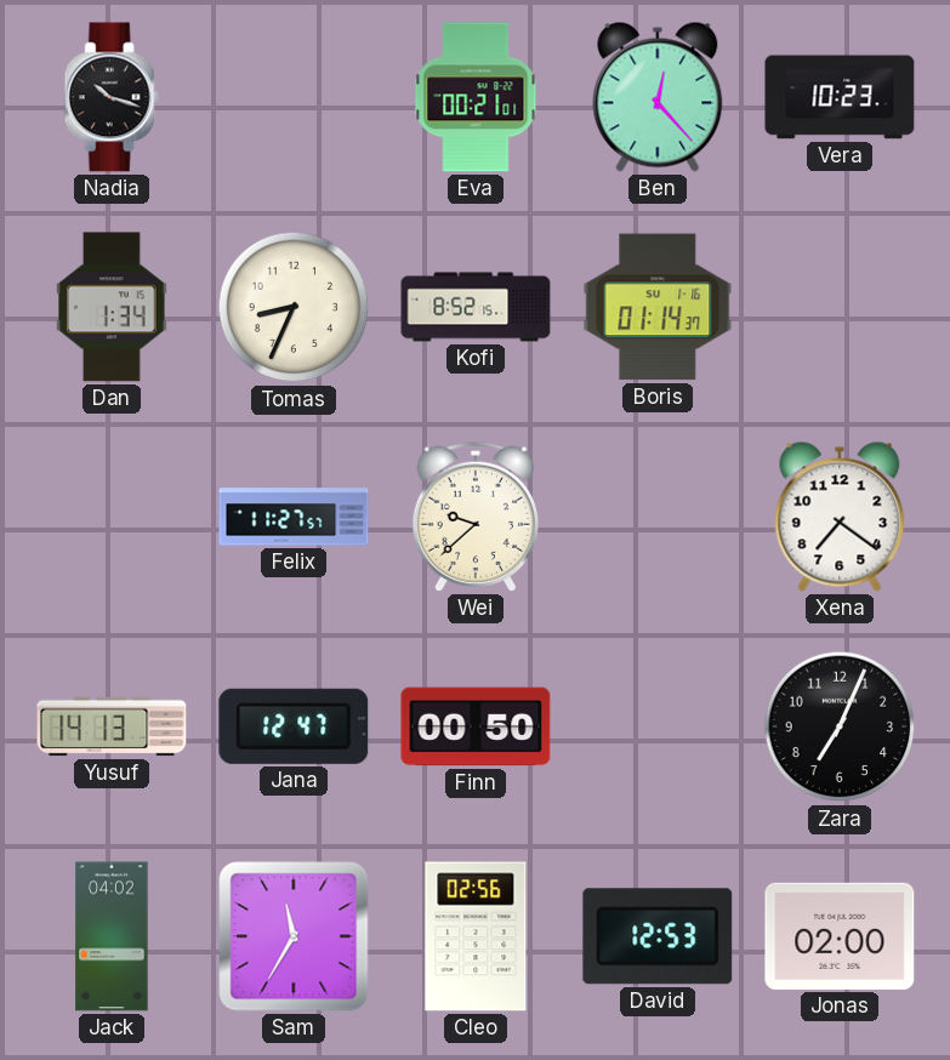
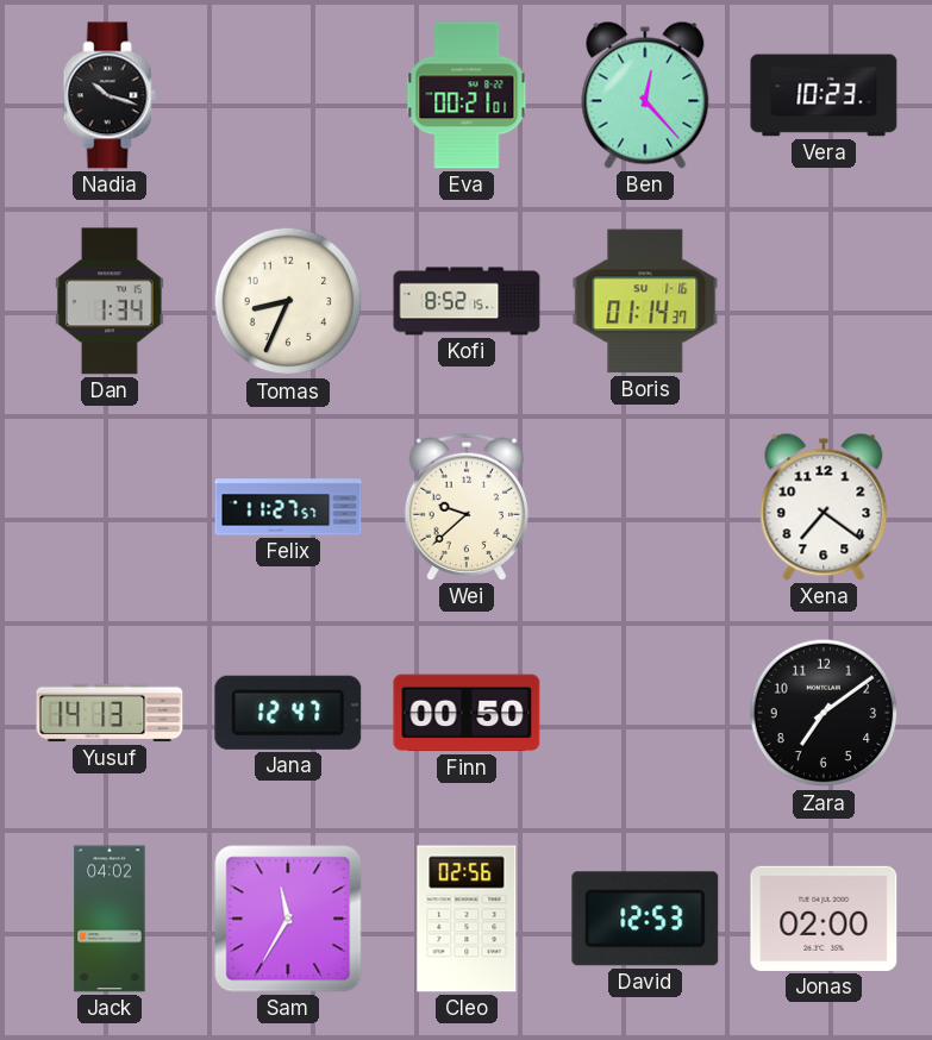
Zara: 7:04 -> 7:09 (824, 713)
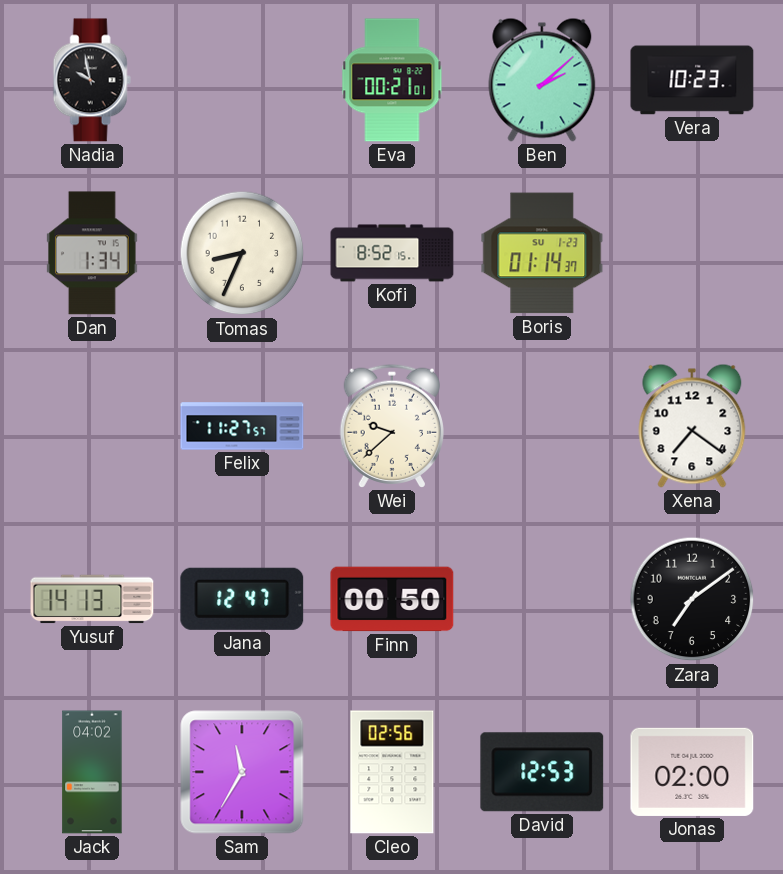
Nadia: 10:18 -> 9:58 (92, 80)
Ben: 12:23 -> 2:08 (542, 80)
Boris date: SU 1-16 -> SU 1-23 (542, 253)
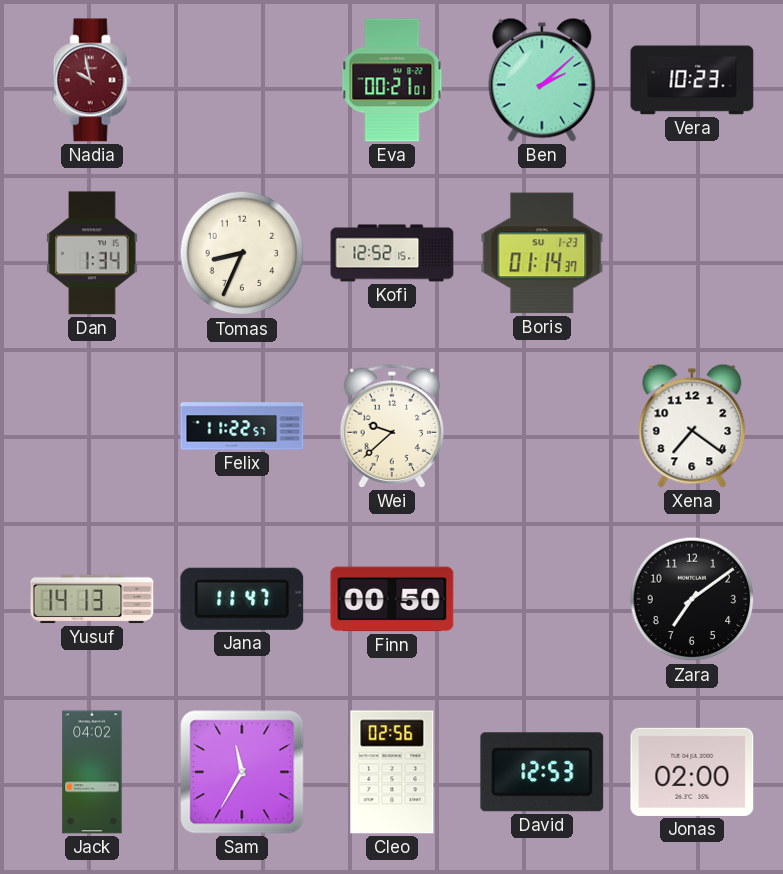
Nadia dial: black -> burgundy (92, 80)
Kofi: 8:52 -> 12:52 (392, 253)
Felix: 11:27 -> 11:22 (242, 426)
Jana: 12:47 -> 11:47 (242, 599)
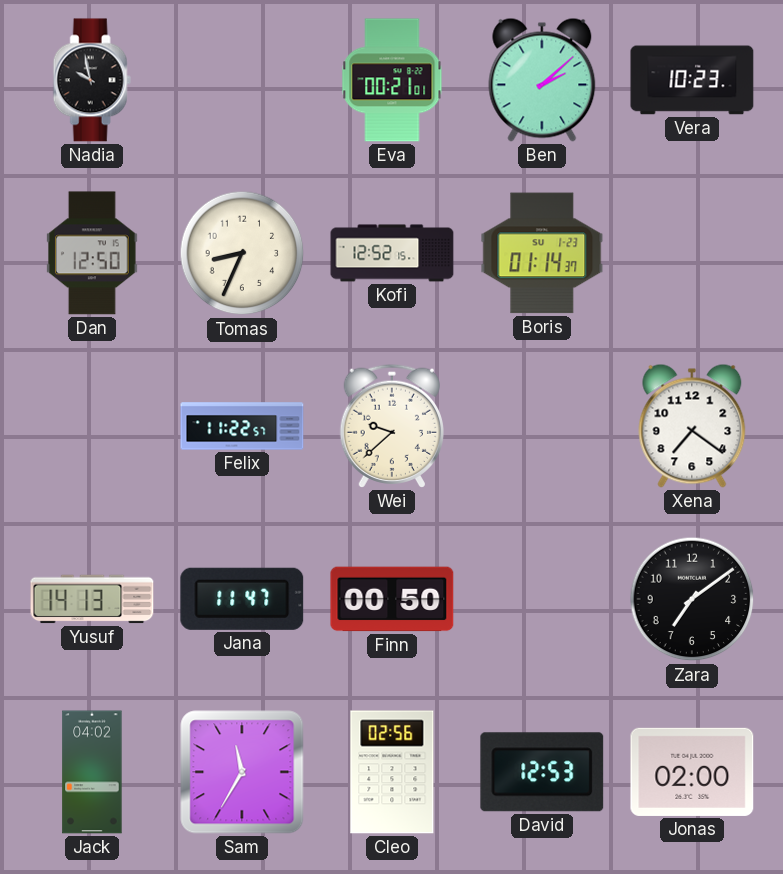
Nadia dial: burgundy -> black (92, 80)
Dan: 1:34 -> 12:50 (92, 253)
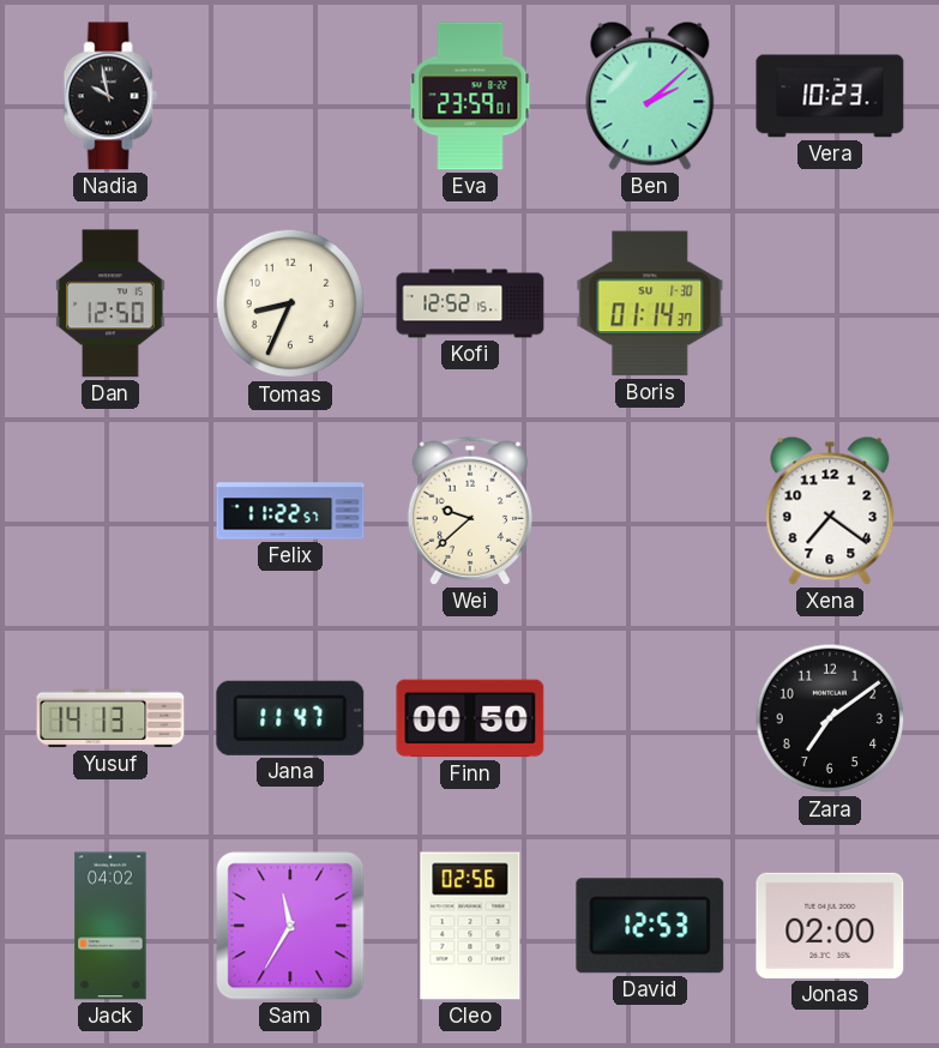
Eva: 00:21 -> 23:59 (470, 96)
Boris date: SU 1-23 -> SU 1-30 (650, 303)
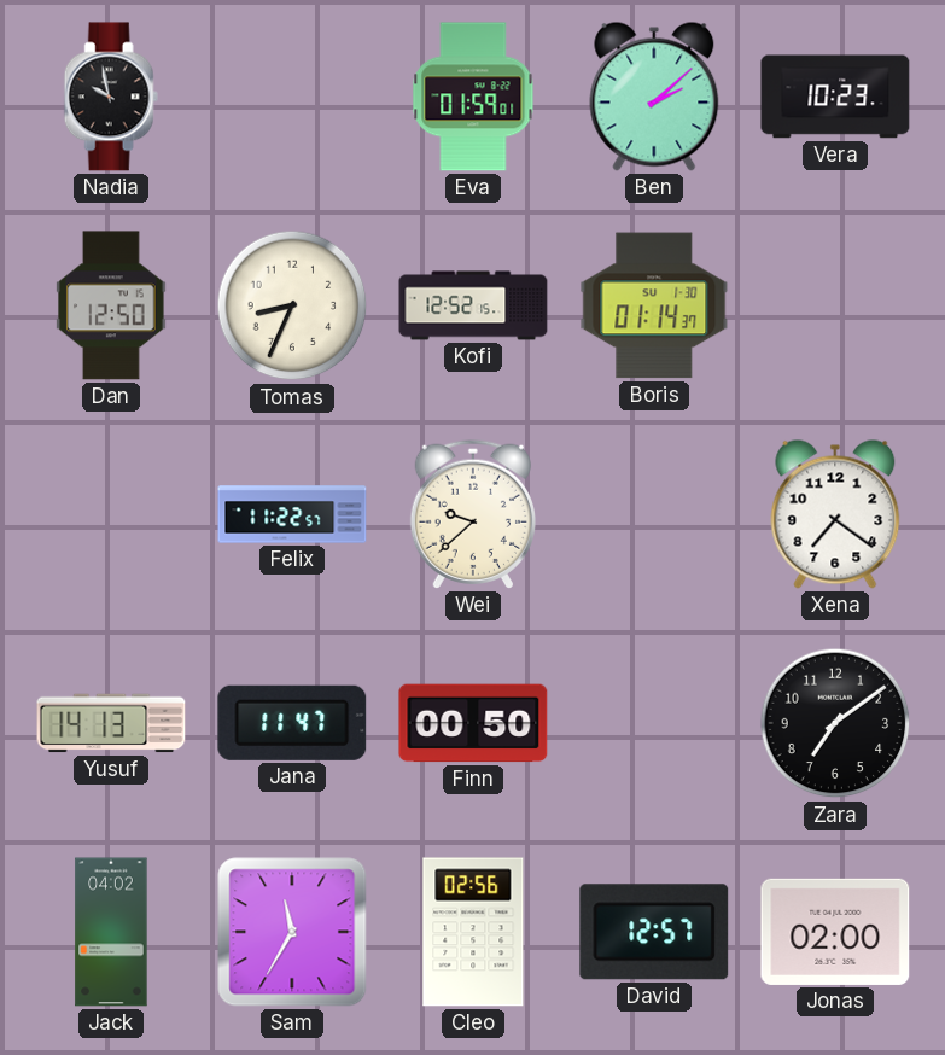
Eva: 23:59 -> 01:59 (473, 97)
David: 12:53 -> 12:57 (654, 932)
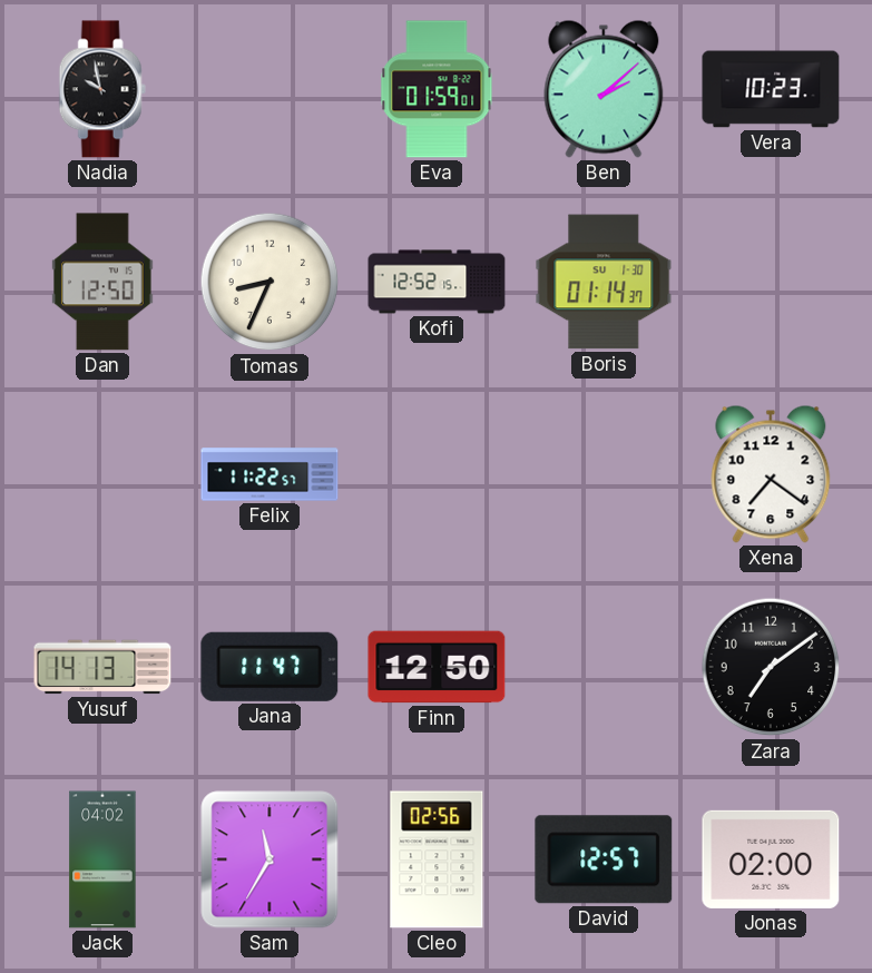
Wei: 9:38 -> none (472, 514)
Finn: 00:50 -> 12:50 (437, 667)
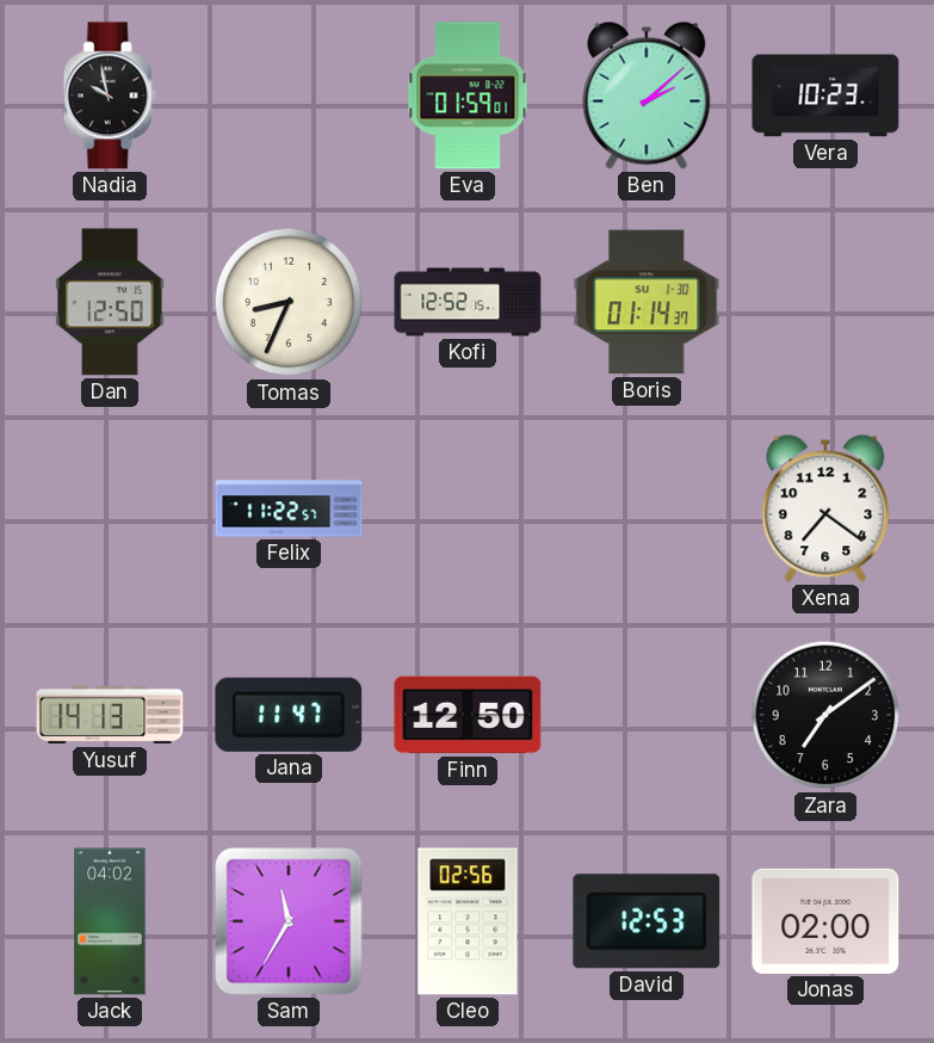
David: 12:57 -> 12:53 (647, 921)
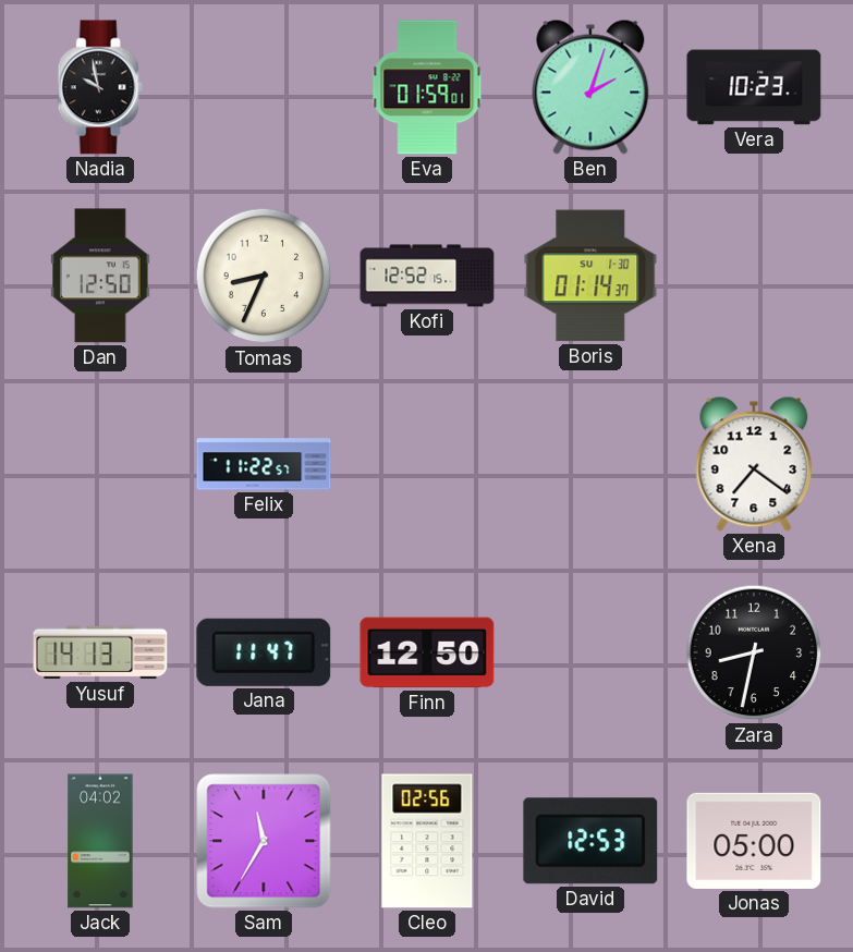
Ben: 2:08 -> 2:03 (590, 87)
Zara: 7:09 -> 8:32 (754, 652)
Jonas: 02:00 -> 05:00 (754, 841)
